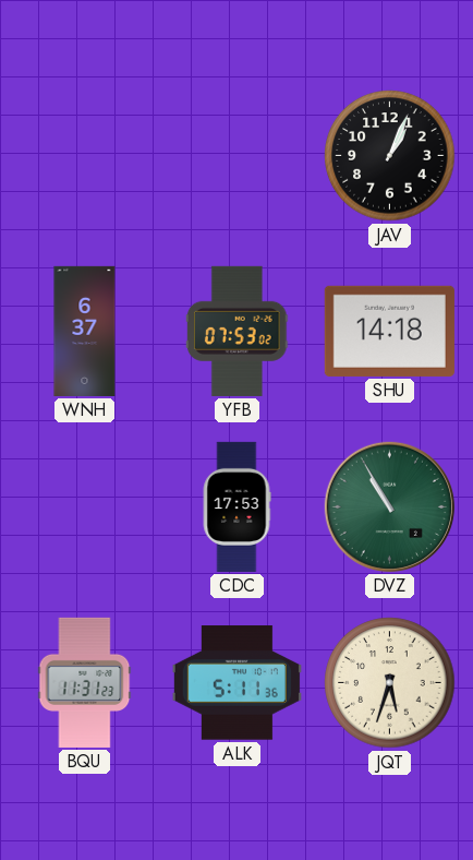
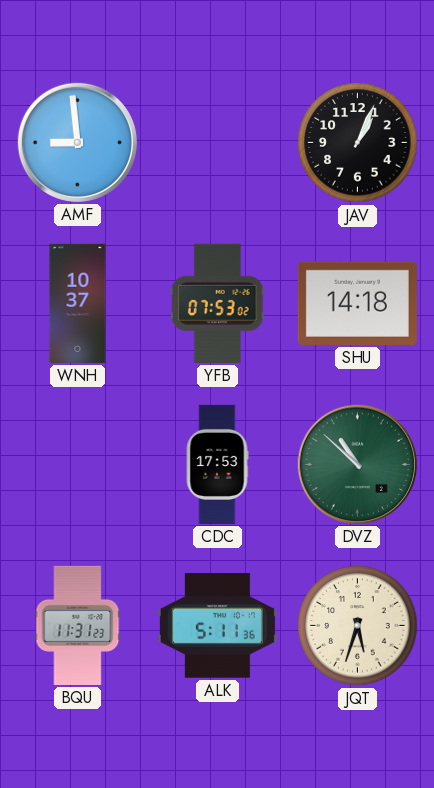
AMF: none -> 8:59 (77, 142)
WNH: 6:37 -> 10:37 (78, 303)
DVZ: 10:55 -> 10:52 (357, 464)
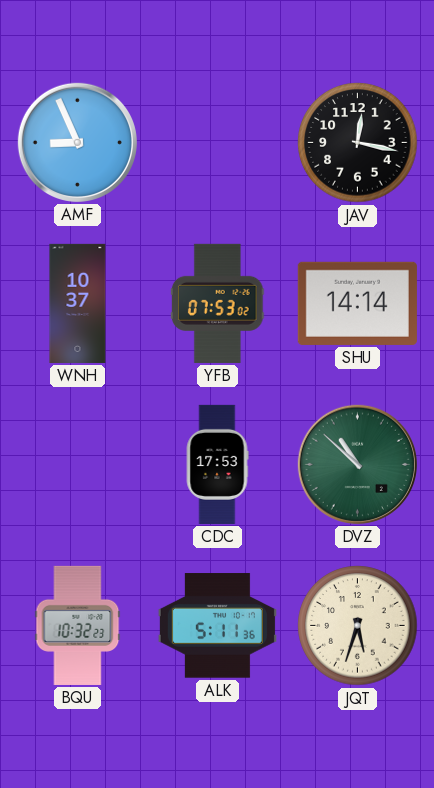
AMF: 8:59 -> 8:56 (77, 142)
JAV: 1:04 -> 12:17 (358, 143)
SHU: 14:18 -> 14:14 (357, 303)
BQU: 11:31 -> 10:32 (78, 625)
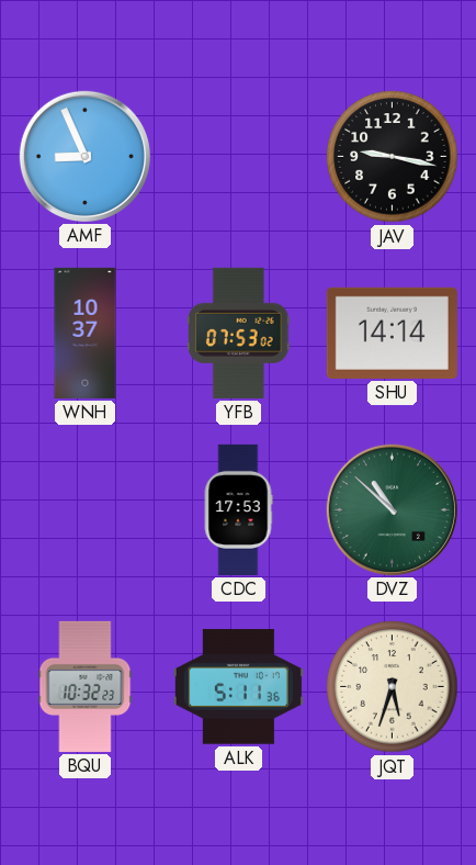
JAV: 12:17 -> 9:17 (393, 157)
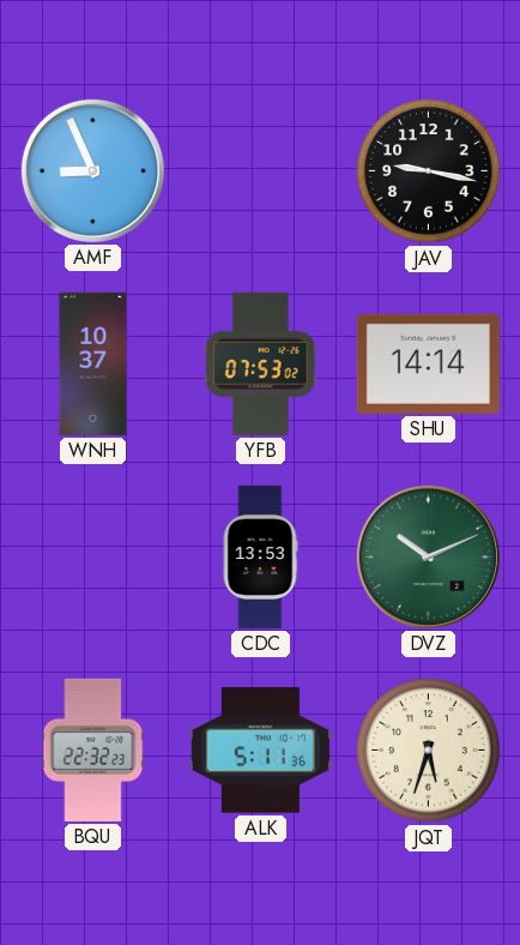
CDC: 17:53 -> 13:53 (260, 556)
DVZ: 10:52 -> 10:11 (428, 556)
BQU: 10:32 -> 22:32 (93, 750)
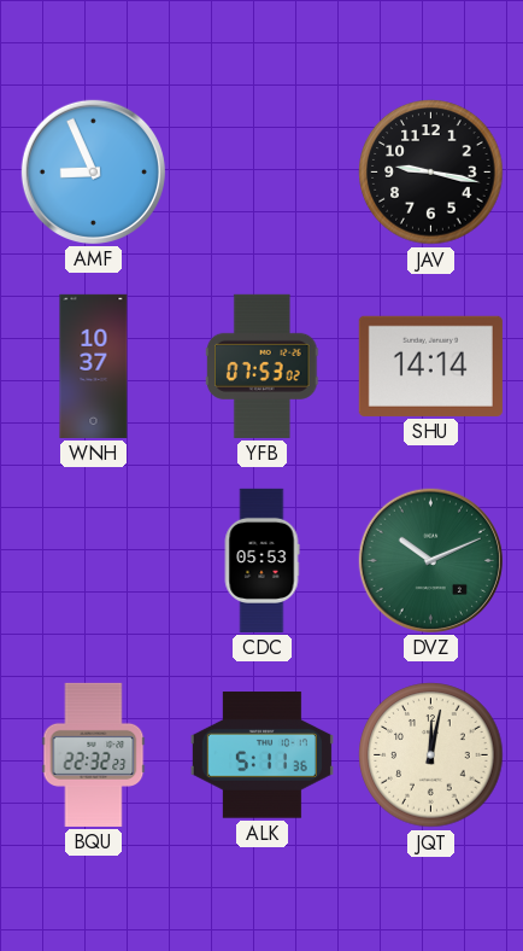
CDC: 13:53 -> 05:53 (261, 560)
JQT: 5:33 -> 12:02 (431, 755)
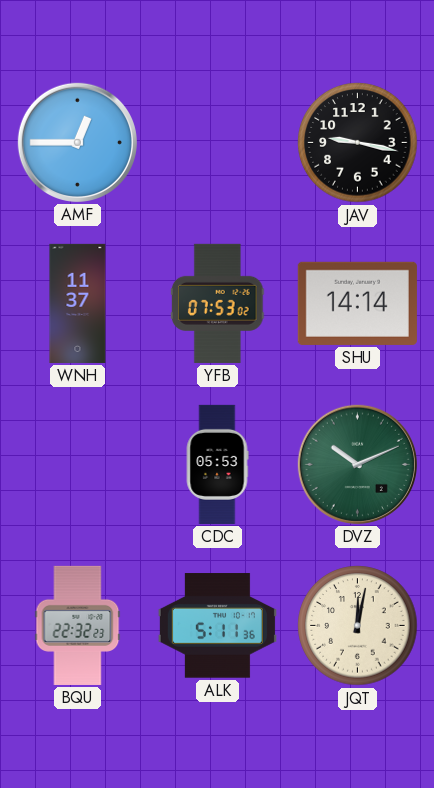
AMF: 8:56 -> 12:45 (77, 142)
WNH: 10:37 -> 11:37 (78, 303)
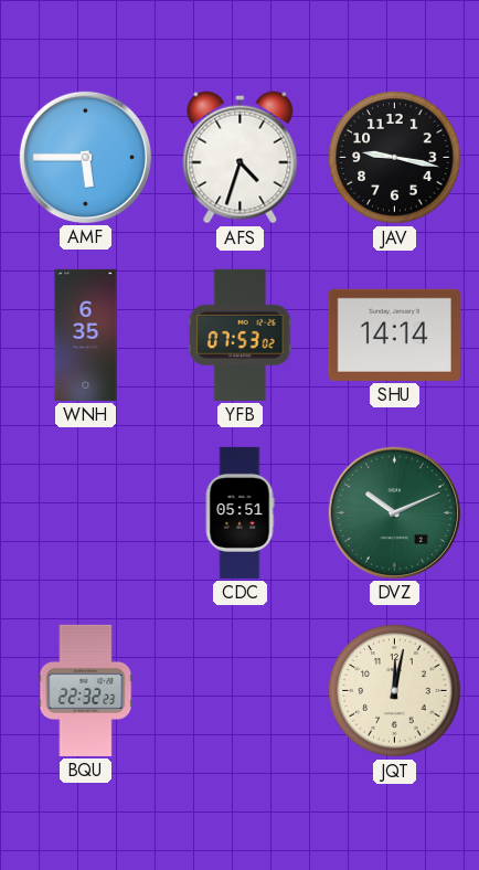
AMF: 12:45 -> 5:45 (85, 157)
AFS: none -> 4:33 (241, 158)
WNH: 11:37 -> 6:35 (86, 335)
CDC: 05:53 -> 05:51 (239, 512)
ALK: 5:11 -> none (217, 626)
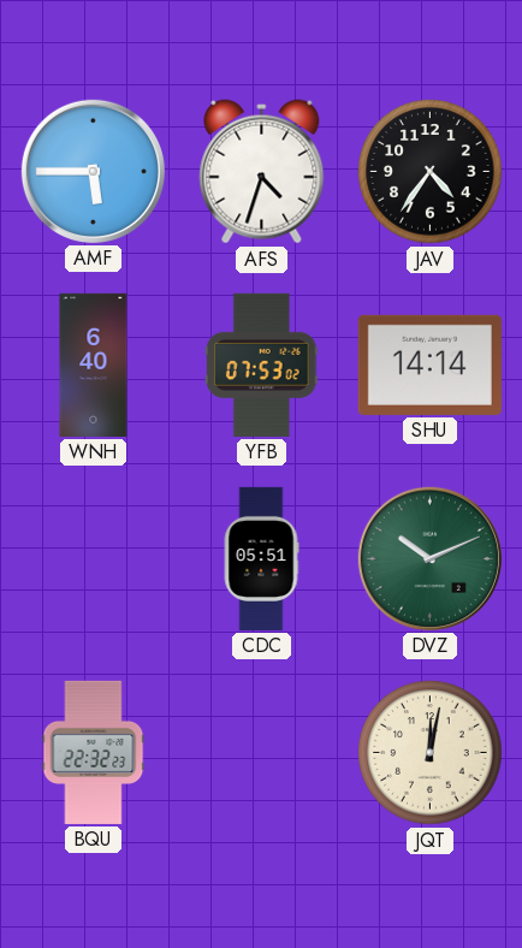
JAV: 9:17 -> 4:36 (431, 172)
WNH: 6:35 -> 6:40 (94, 365)
